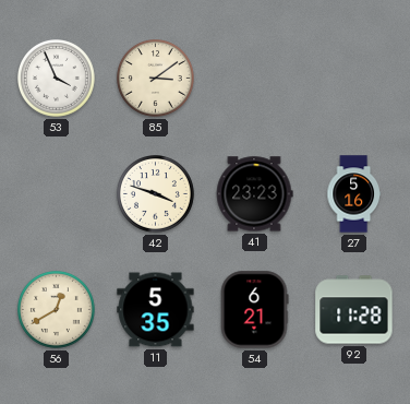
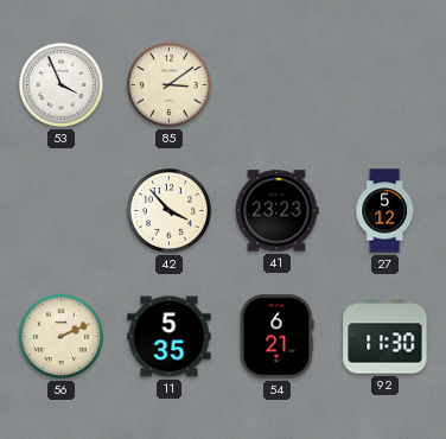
42: 3:48 -> 3:53 (170, 211)
27: 5:16 -> 5:12 (384, 211)
56: 12:40 -> 2:11 (62, 337)
92: 11:28 -> 11:30 (386, 337)
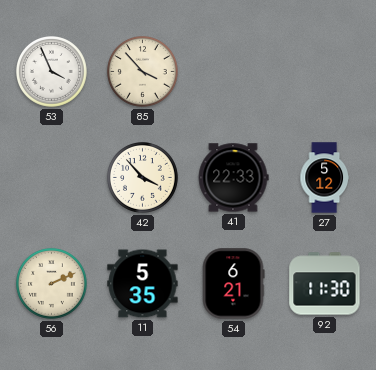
85: 3:09 -> 3:53 (143, 72)
41: 23:23 -> 22:33 (233, 178)
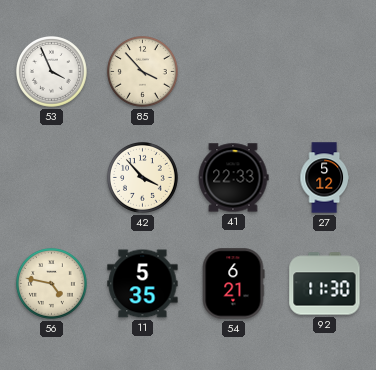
56: 2:11 -> 4:47 (52, 284)
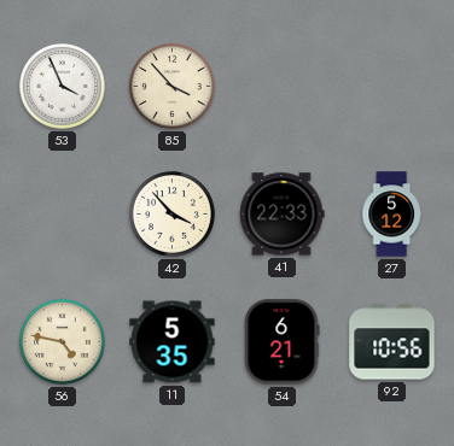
92: 11:30 -> 10:56 (392, 342)
